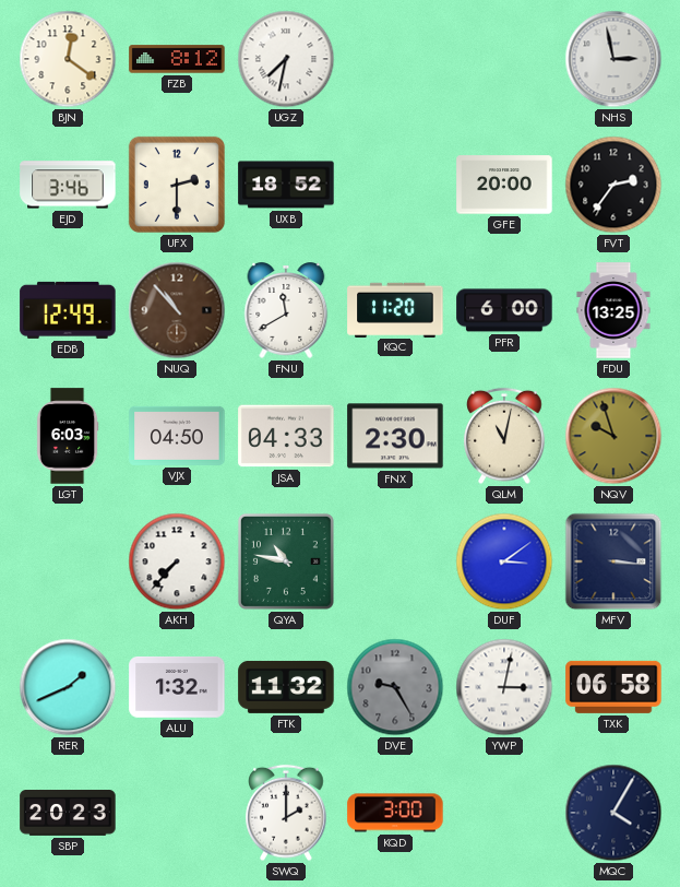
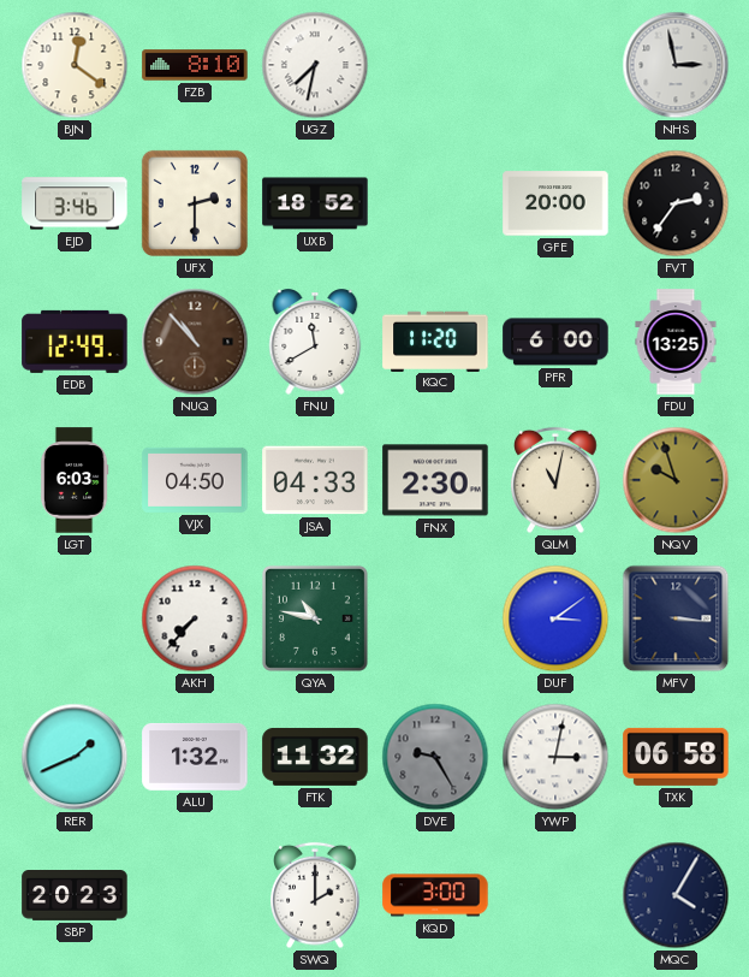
FZB: 8:12 -> 8:10 (195, 65)
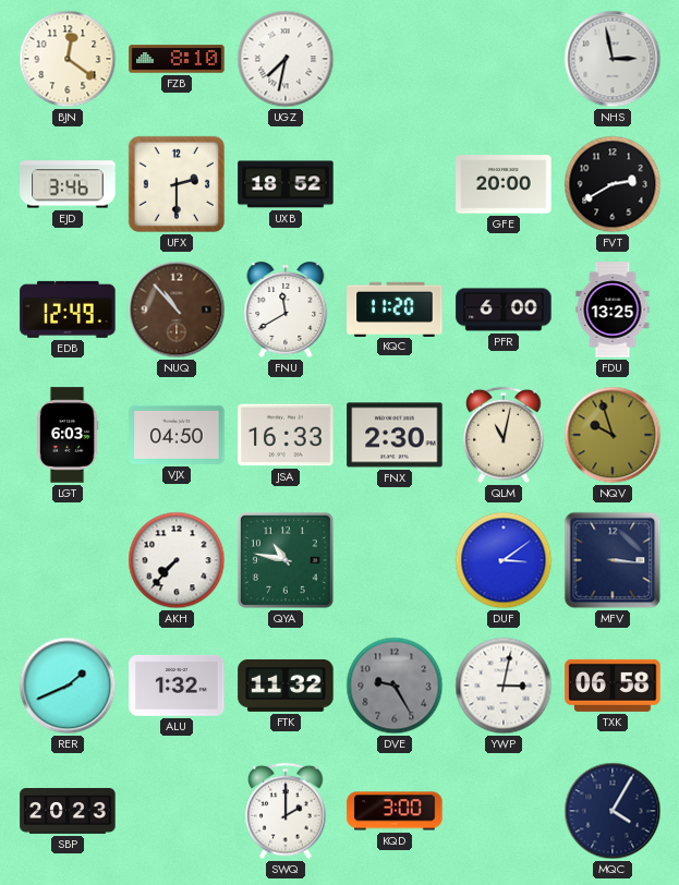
FVT: 2:36 -> 2:40 (613, 184)
JSA: 04:33 -> 16:33 (286, 435)
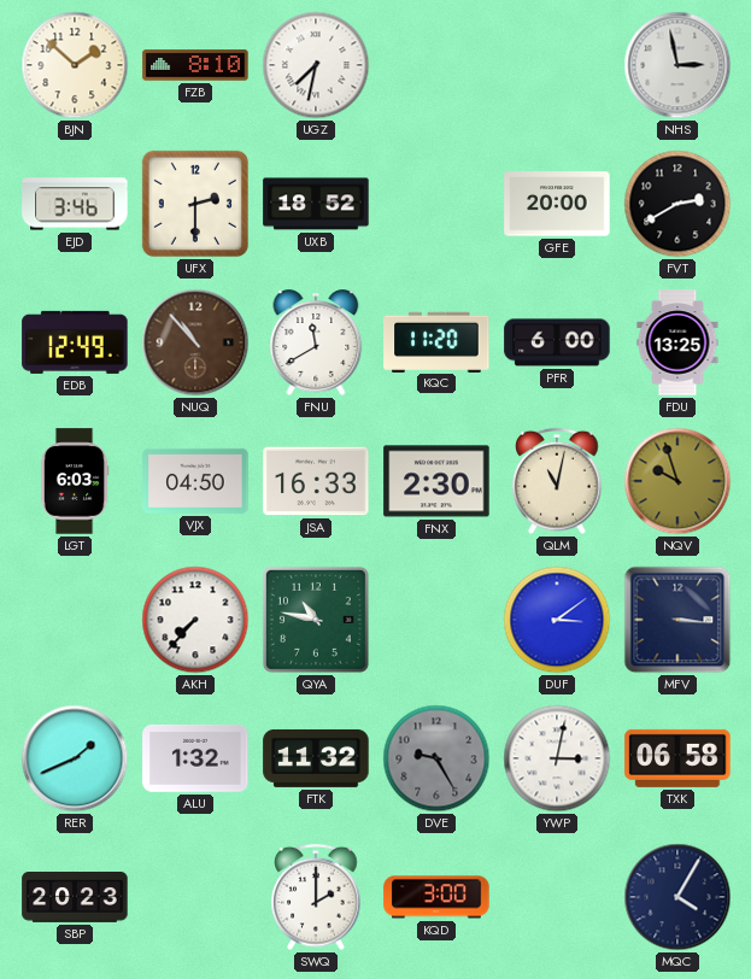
BJN: 12:21 -> 1:52 (75, 65)
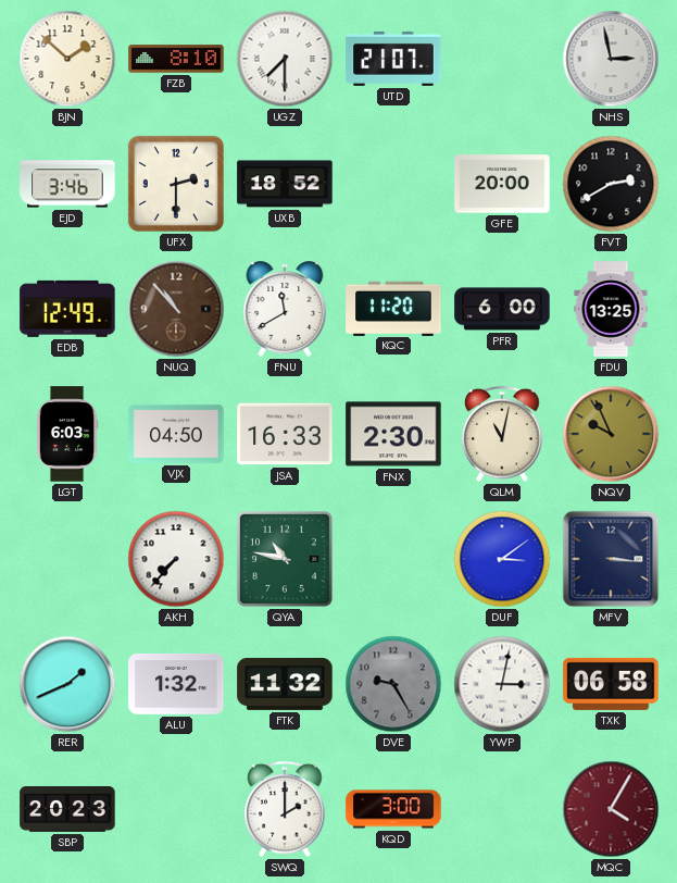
UGZ: 7:32 -> 7:30 (285, 59)
UTD: none -> 21:07 (393, 59)
NQV: 9:57 -> 9:56 (611, 434)
MQC dial: navy -> burgundy (611, 809)
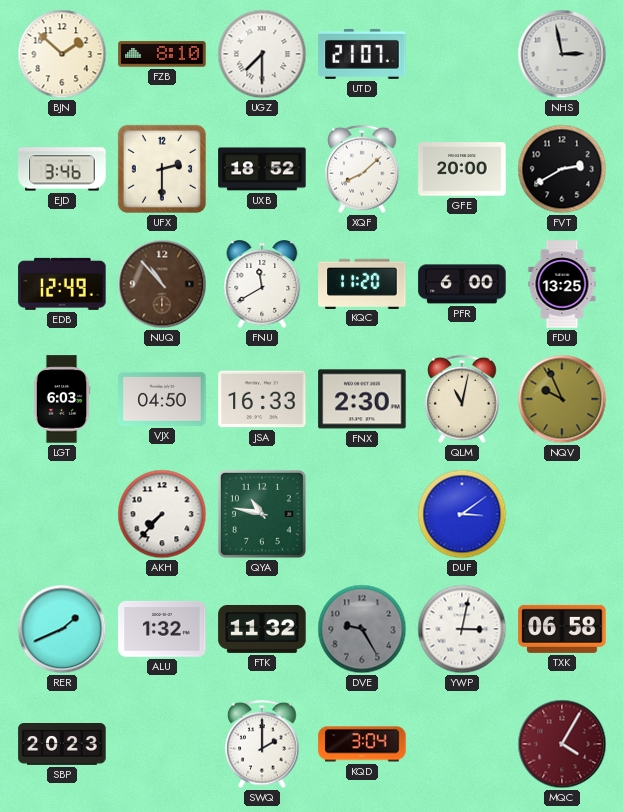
XQF: none -> 8:08 (362, 169)
MFV: 3:16 -> none (611, 559)
KQD: 3:00 -> 3:04 (362, 744)
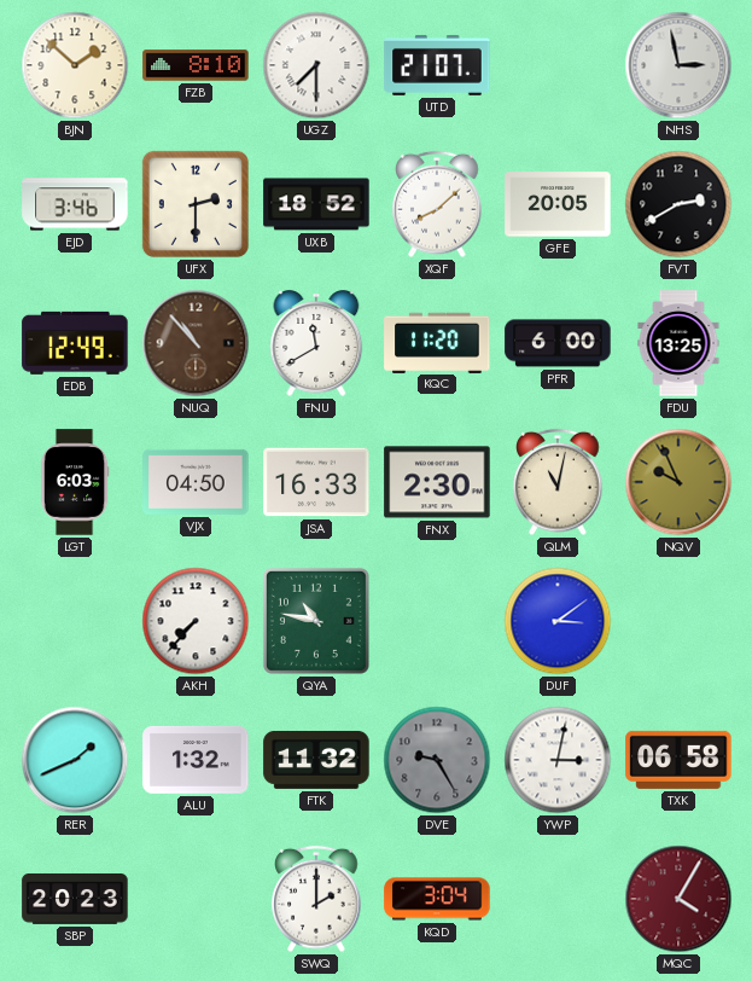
GFE: 20:00 -> 20:05 (558, 204)
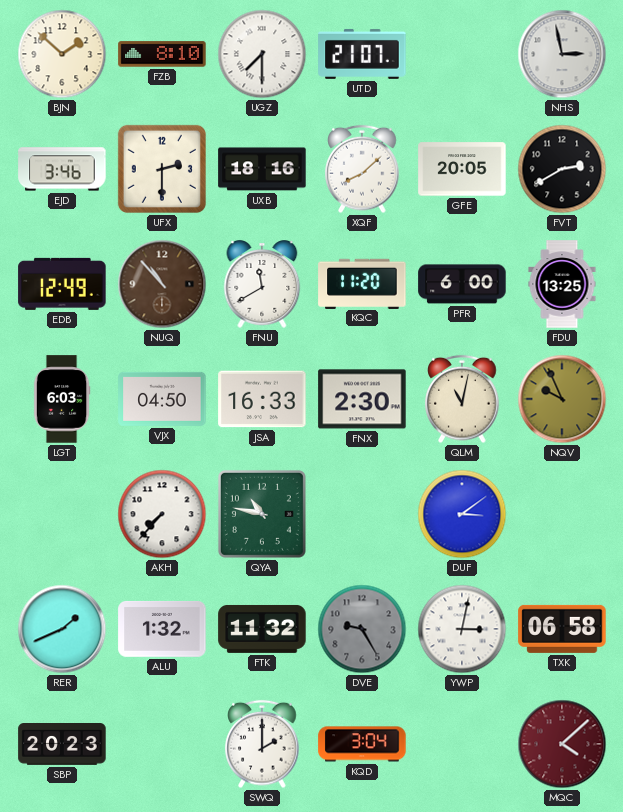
UXB: 18:52 -> 18:16 (262, 169)
MQC: 4:05 -> 4:08 (562, 744)
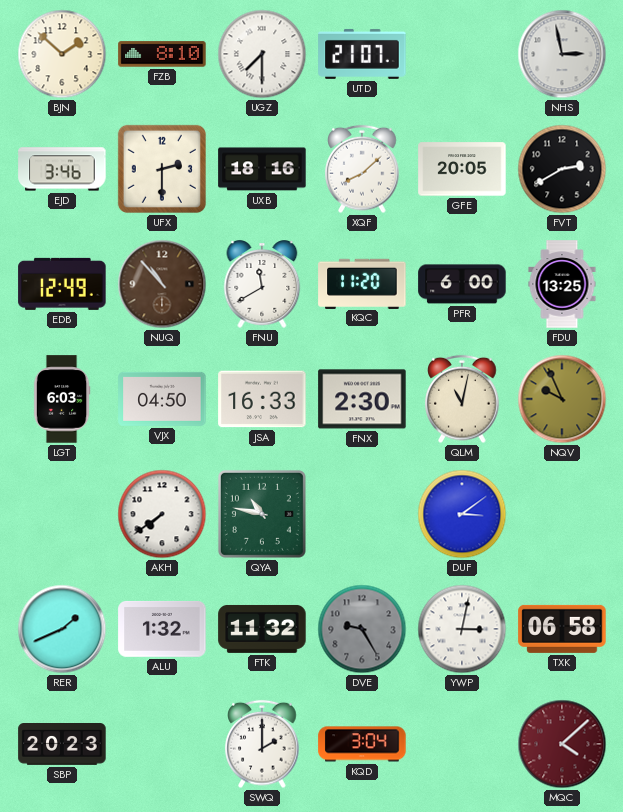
AKH: 7:37 -> 7:39 (162, 514)
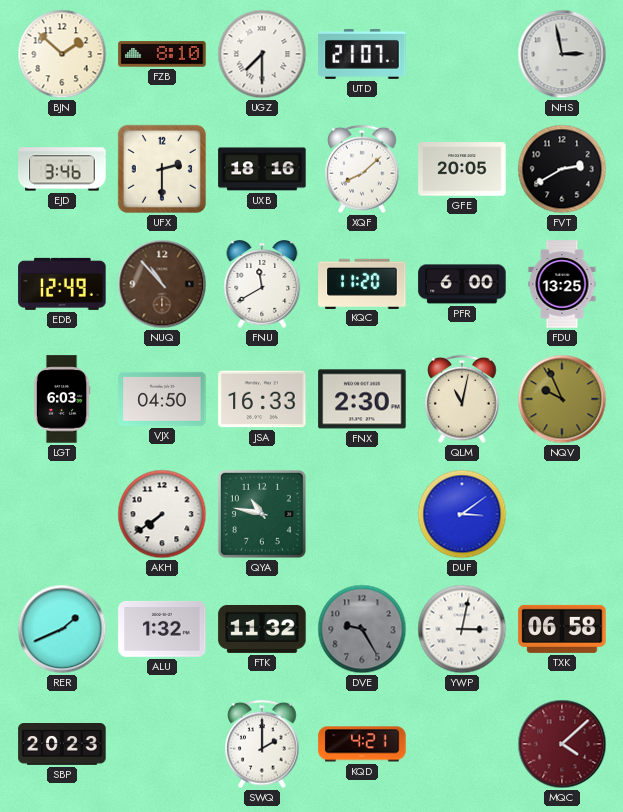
KQD: 3:04 -> 4:21 (362, 744)
